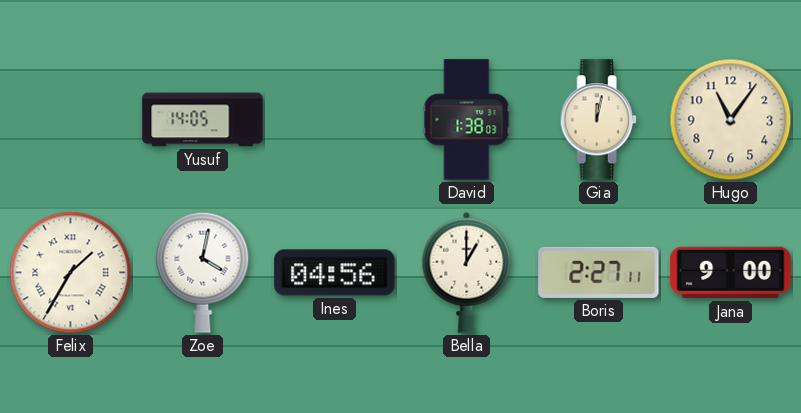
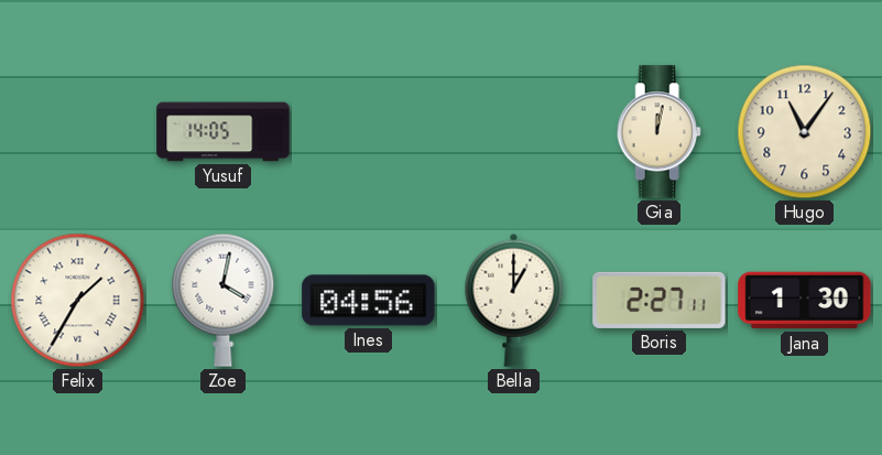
David: 1:38 -> none (467, 120)
Jana: 9:00 -> 1:30 (805, 301)
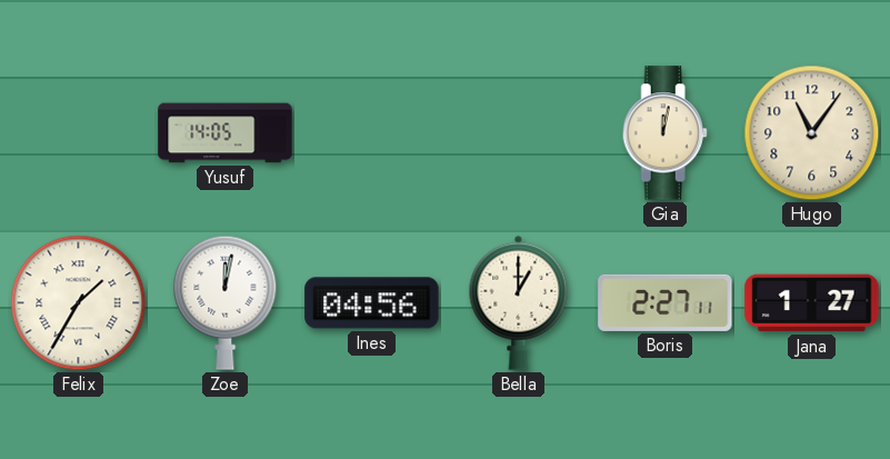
Zoe: 4:02 -> 12:02 (226, 302)
Jana: 1:30 -> 1:27 (812, 303)
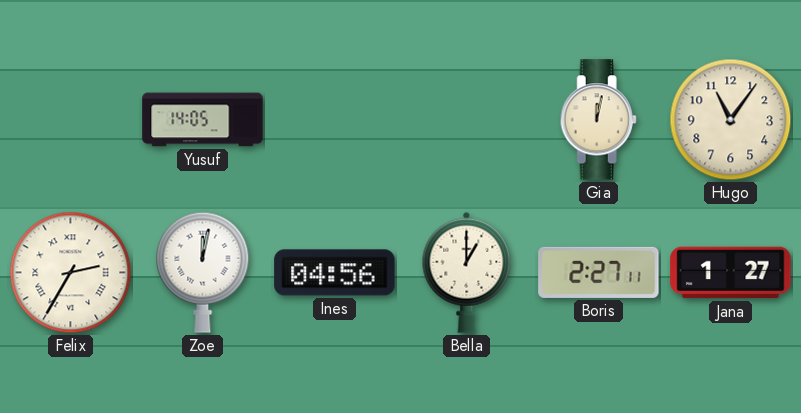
Felix: 1:35 -> 2:35 (71, 273)
